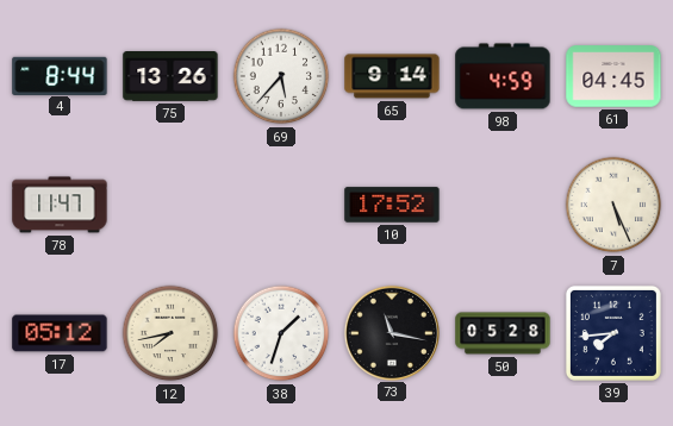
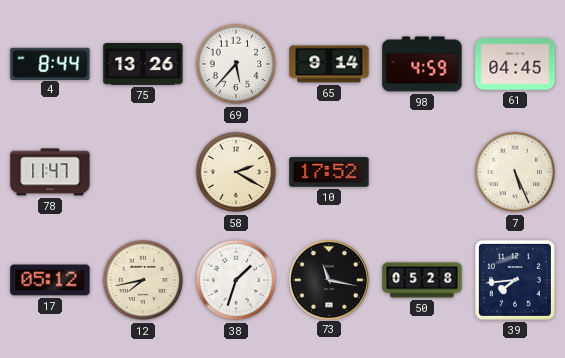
58: none -> 2:20 (236, 172)
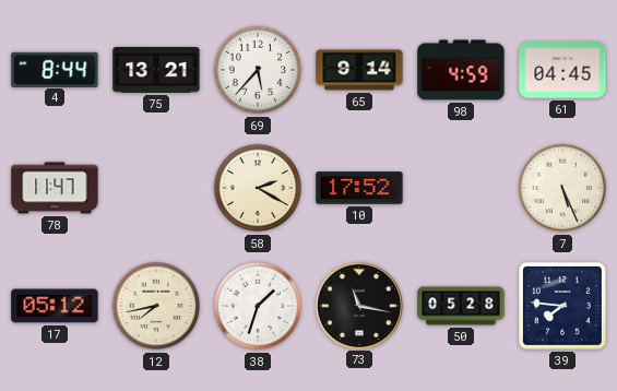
75: 13:26 -> 13:21 (156, 71)
39: 7:44 -> 7:46 (562, 306)
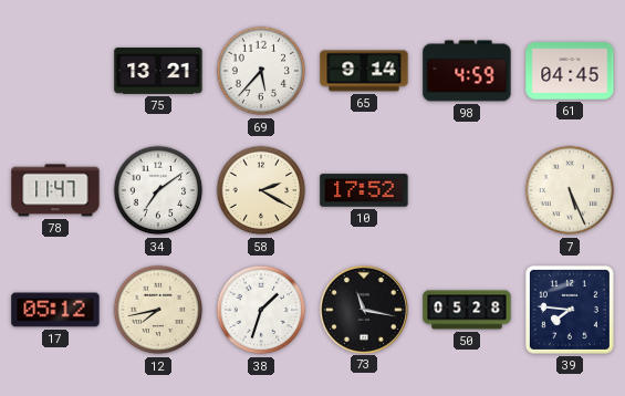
4: 8:44 -> none (55, 69)
34: none -> 7:09 (158, 190)
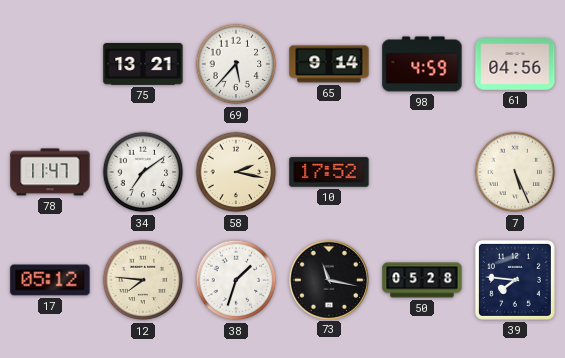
61: 04:45 -> 04:56 (515, 64)
58: 2:20 -> 2:17 (236, 172)
12: 7:43 -> 7:46 (143, 280)
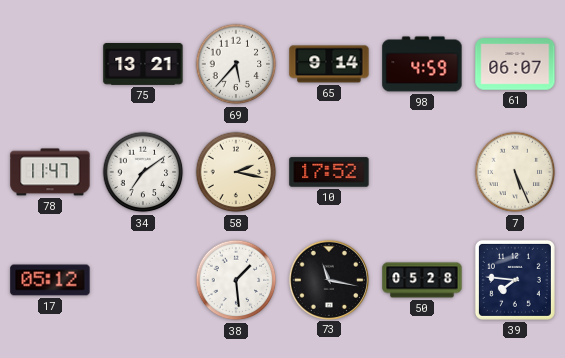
61: 04:56 -> 06:07 (515, 64)
12: 7:46 -> none (143, 280)
38: 1:33 -> 1:29 (236, 280)
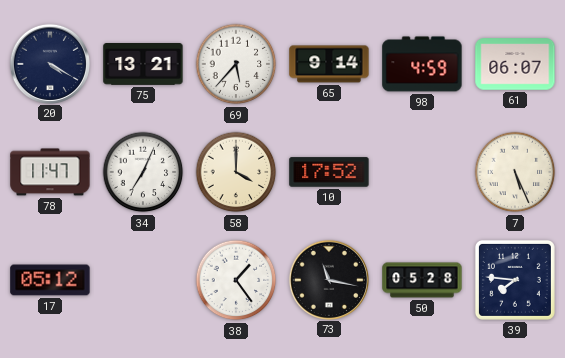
20: none -> 4:20 (49, 63)
34: 7:09 -> 7:04 (143, 172)
58: 2:17 -> 4:00 (236, 172)
38: 1:29 -> 1:24 (236, 280)
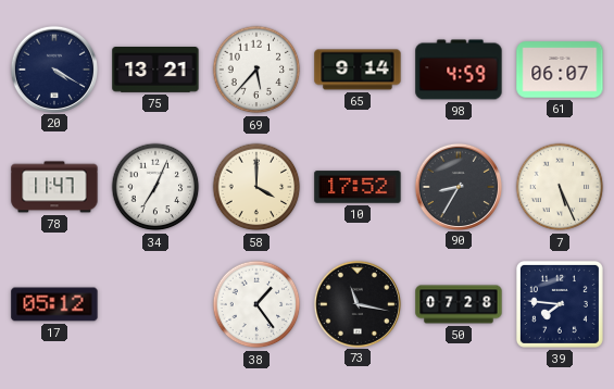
90: none -> 8:35 (458, 186)
50: 05:28 -> 07:28 (459, 304)
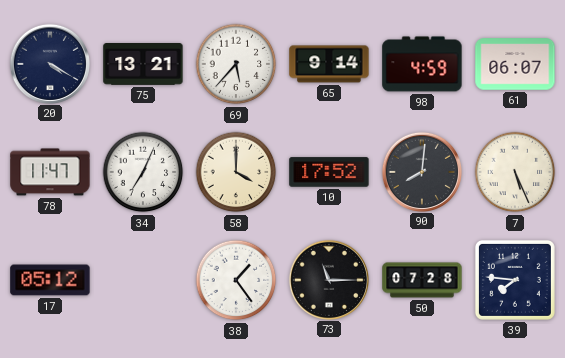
90: 8:35 -> 8:01 (421, 171)
73: 11:17 -> 11:15 (328, 279)
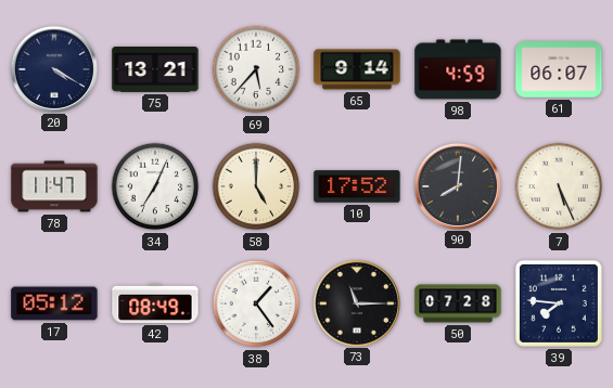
58: 4:00 -> 5:00 (256, 186)
42: none -> 08:49 (155, 303)
